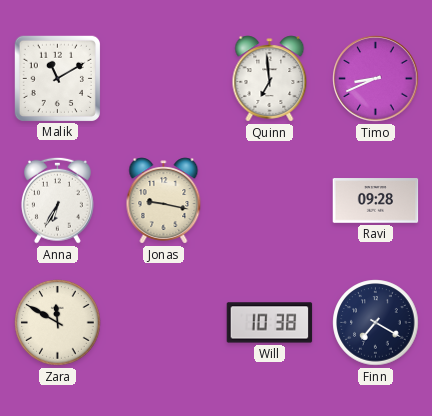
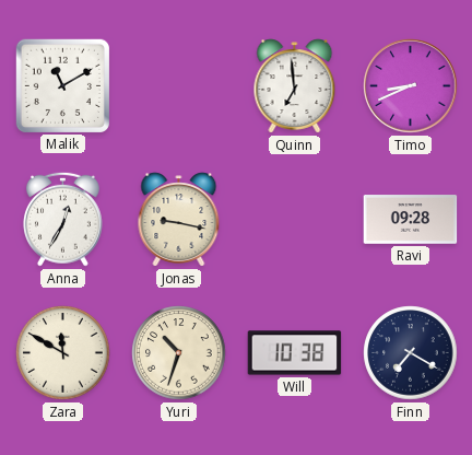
Anna: 6:35 -> 12:35 (62, 219)
Yuri: none -> 10:33 (179, 353)
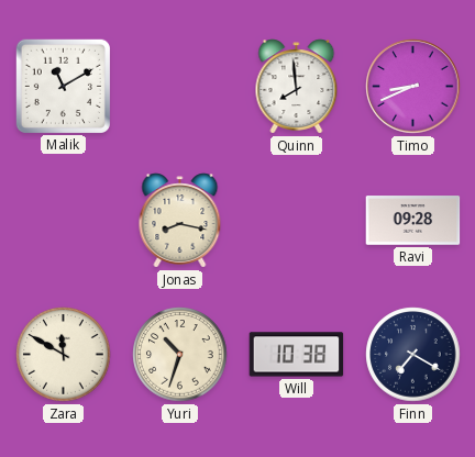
Quinn: 6:59 -> 7:59 (297, 87)
Anna: 12:35 -> none (62, 219)
Jonas: 9:17 -> 8:17 (180, 221)
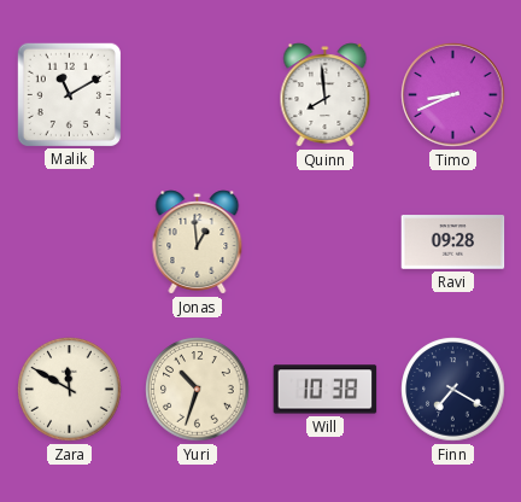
Jonas: 8:17 -> 12:59 (198, 243)
